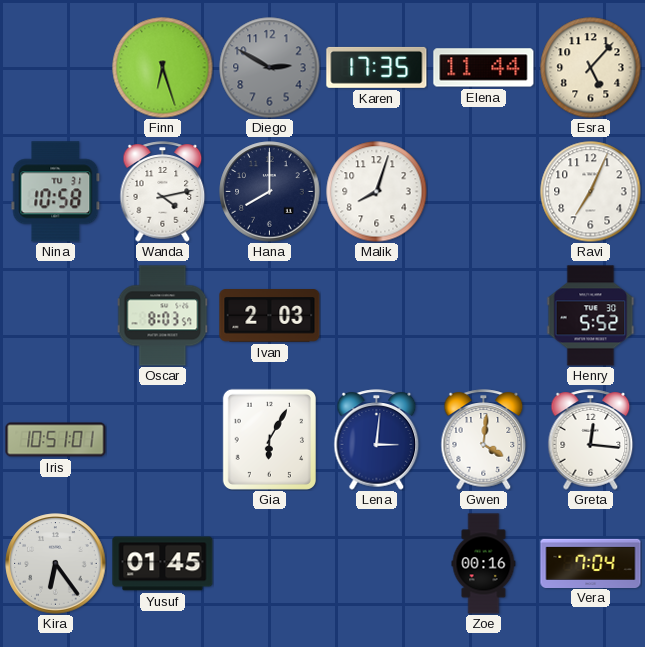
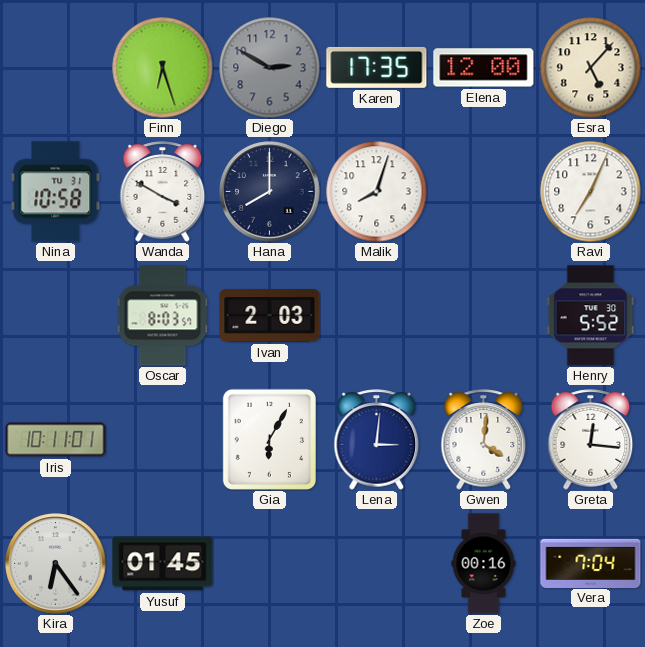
Elena: 11:44 -> 12:00 (484, 68)
Wanda: 4:13 -> 3:50 (163, 192)
Iris: 10:51 -> 10:11 (56, 440)
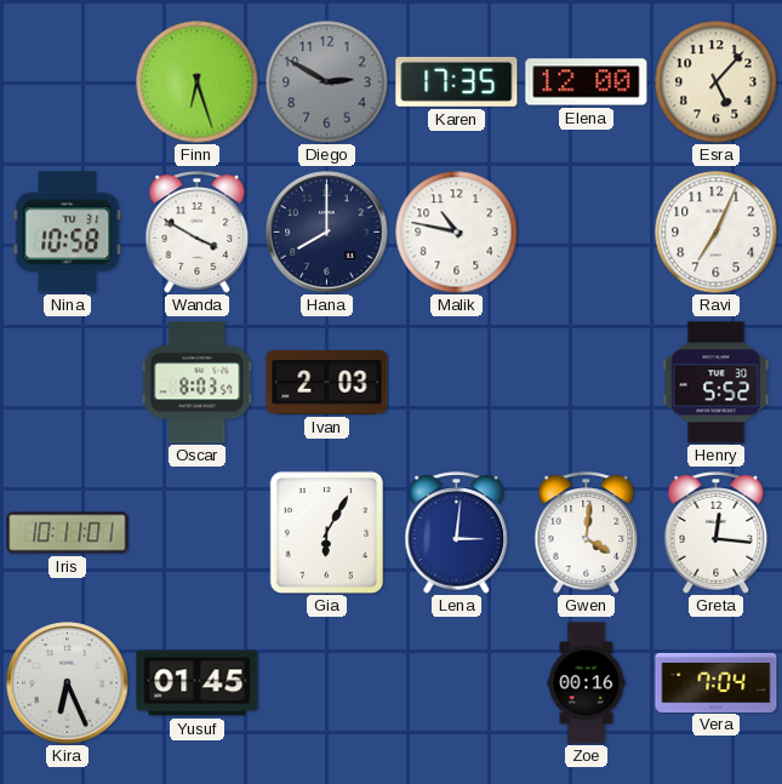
Malik: 8:03 -> 10:47 (457, 233)
Kira: 6:24 -> 6:26 (68, 683)
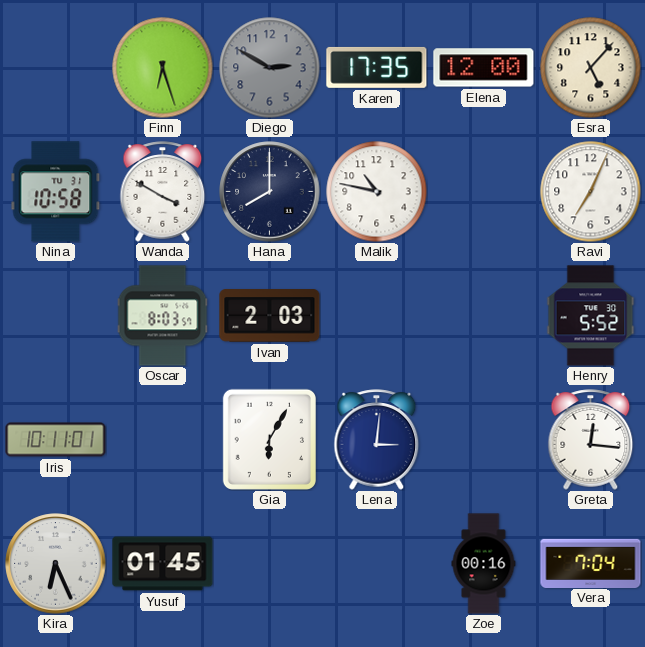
Gwen: 4:01 -> none (587, 533)
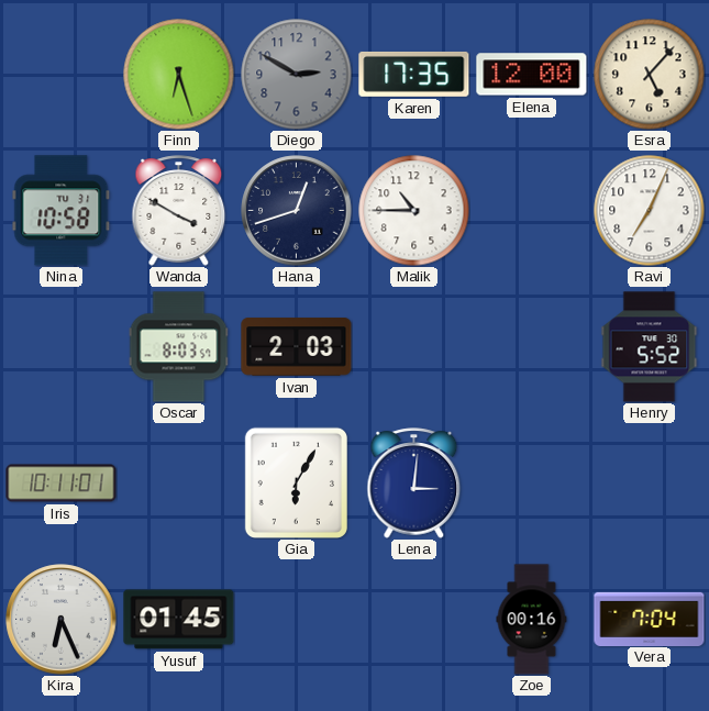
Hana: 8:00 -> 12:42 (297, 211)
Malik: 10:47 -> 10:45 (414, 211)
Greta: 12:16 -> none (591, 440)
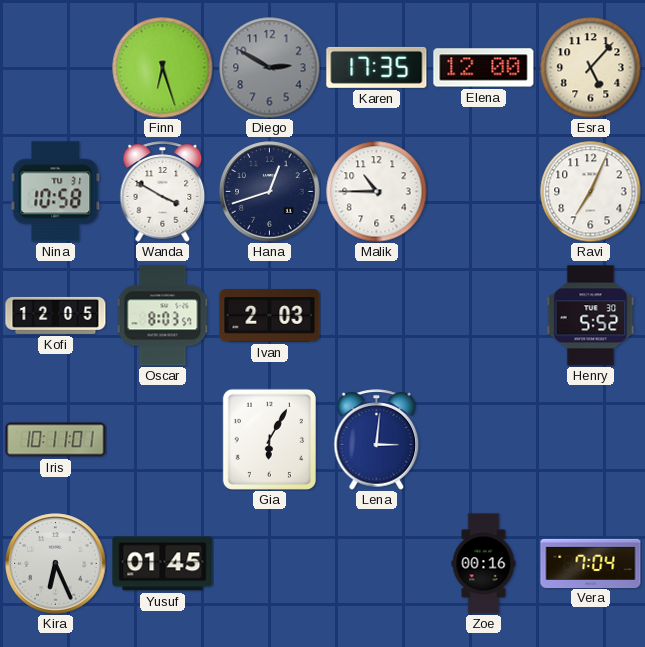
Kofi: none -> 12:05 (56, 315)
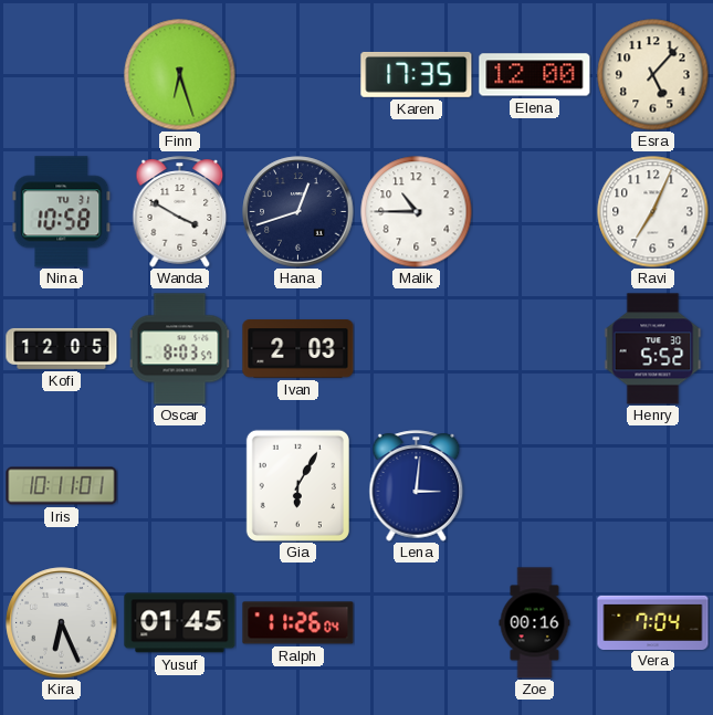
Diego: 2:50 -> none (270, 68)
Ralph: none -> 11:26 (298, 623)
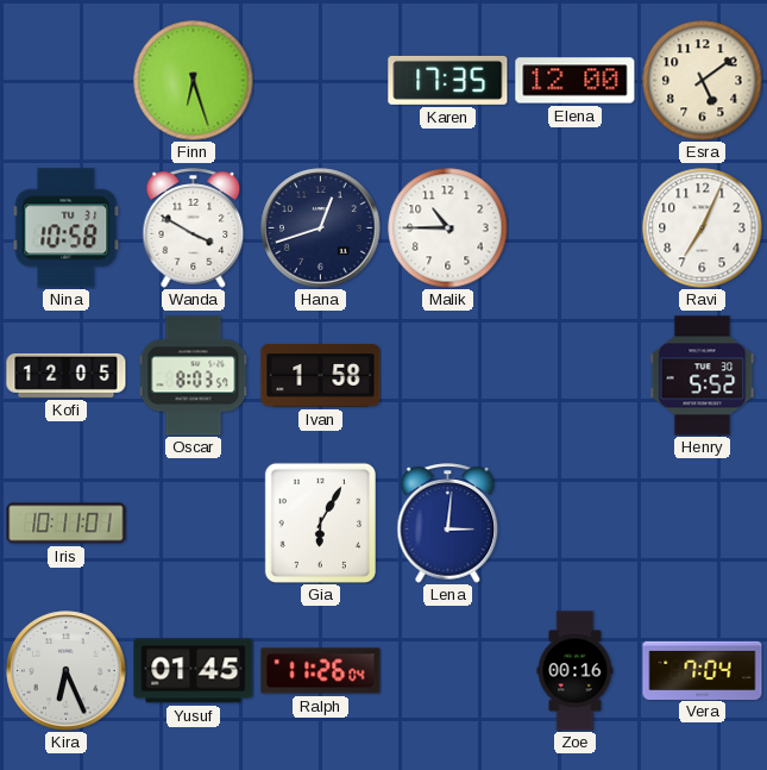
Esra: 5:07 -> 5:09 (703, 81)
Ivan: 2:03 -> 1:58 (321, 376)
